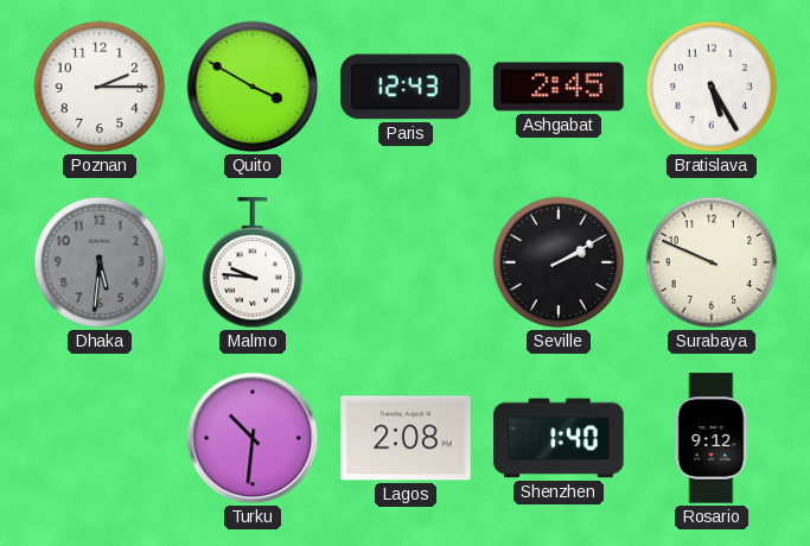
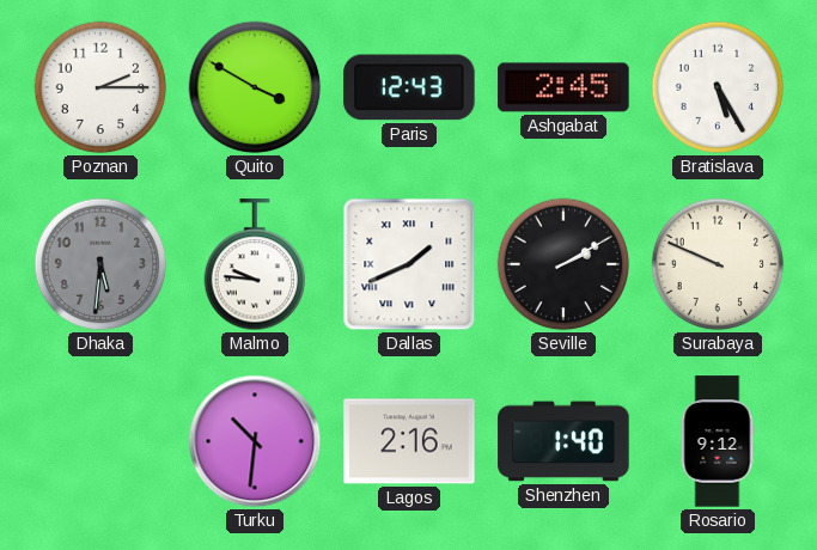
Dallas: none -> 1:41 (409, 264)
Lagos: 2:08 -> 2:16 (409, 441)
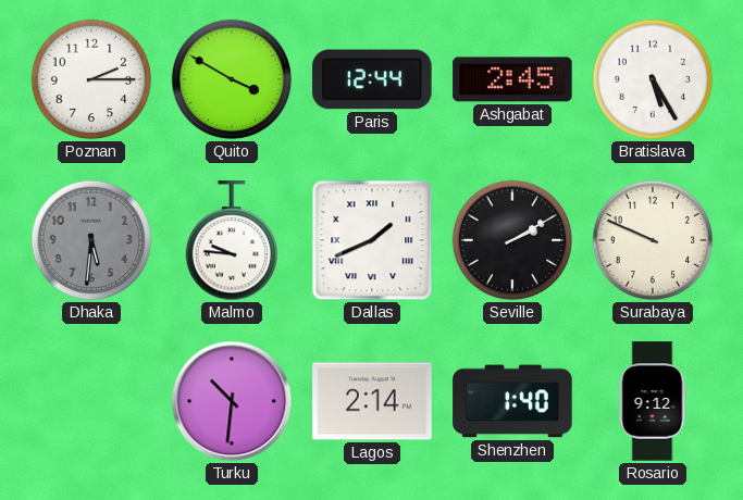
Paris: 12:43 -> 12:44 (372, 79)
Lagos: 2:16 -> 2:14 (372, 401)
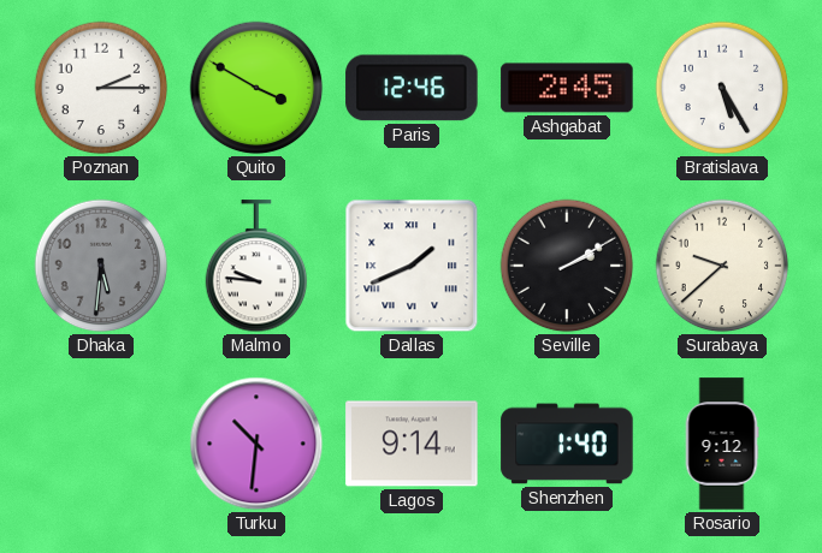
Paris: 12:44 -> 12:46 (412, 88)
Surabaya: 9:49 -> 9:38 (722, 266)
Lagos: 2:14 -> 9:14 (412, 444)
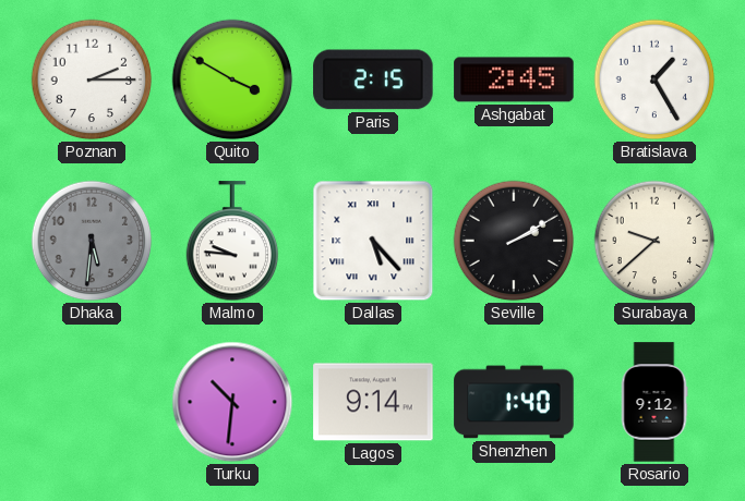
Paris: 12:46 -> 2:15 (373, 80)
Bratislava: 5:25 -> 1:25 (654, 80)
Dallas: 1:41 -> 5:23 (373, 241)
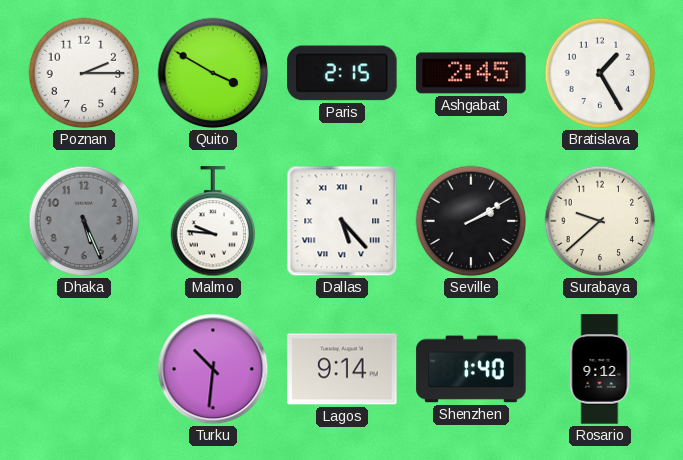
Dhaka: 5:31 -> 5:26 (84, 221)
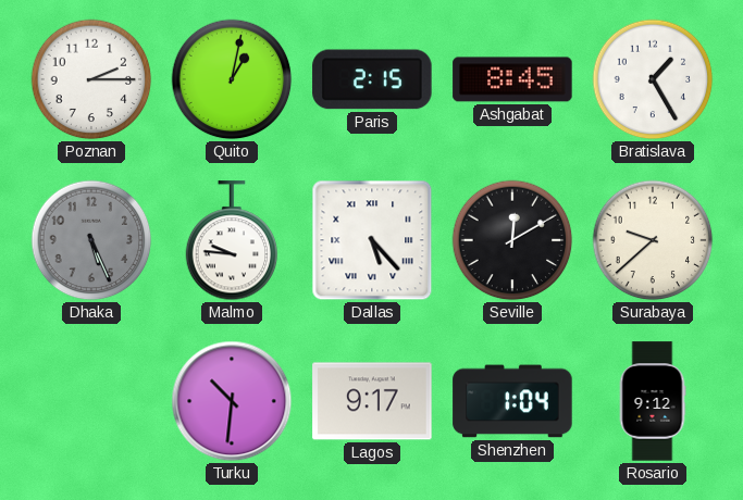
Quito: 3:50 -> 1:02 (232, 79)
Ashgabat: 2:45 -> 8:45 (512, 79)
Seville: 2:10 -> 12:10 (512, 240)
Lagos: 9:14 -> 9:17 (372, 401)
Shenzhen: 1:40 -> 1:04 (512, 401)
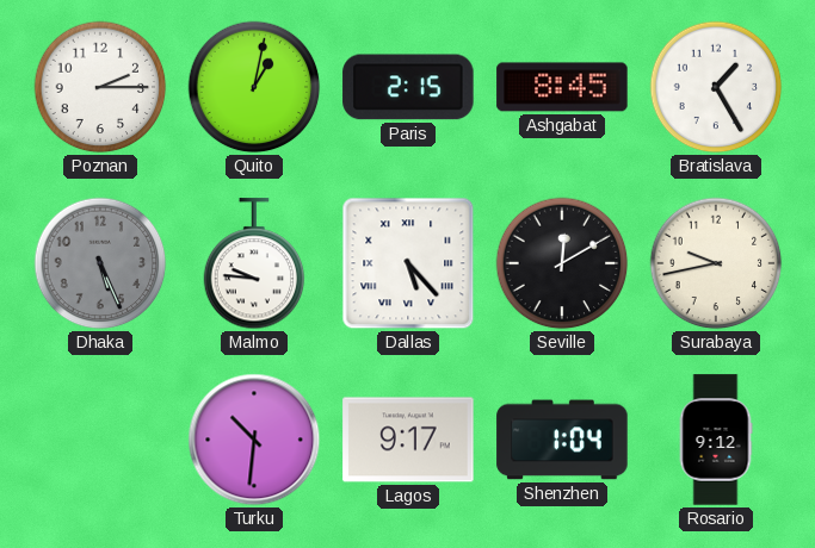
Surabaya: 9:38 -> 9:43 (716, 263)
